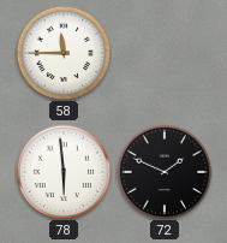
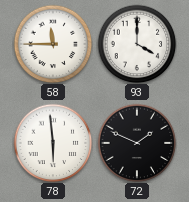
93: none -> 4:00 (137, 44)
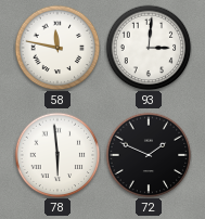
58: 11:45 -> 11:47 (57, 48)
93: 4:00 -> 3:01 (149, 48)
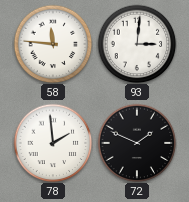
58: 11:47 -> 11:46 (53, 44)
78: 5:59 -> 1:59 (53, 143)
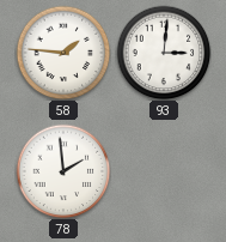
58: 11:46 -> 1:46 (63, 53)
72: 1:49 -> none (137, 143)
